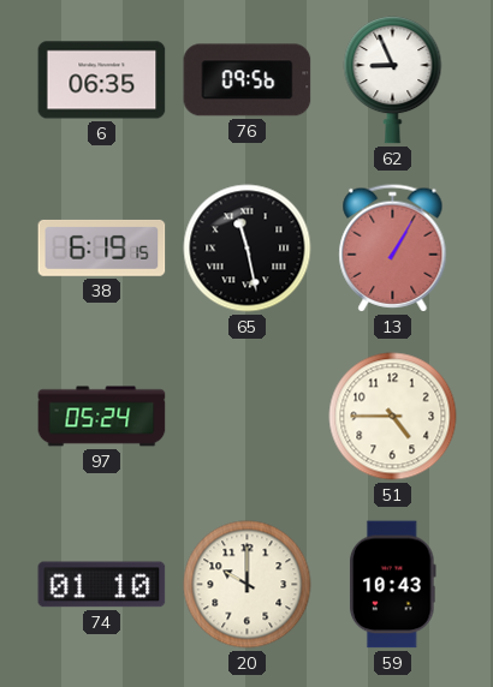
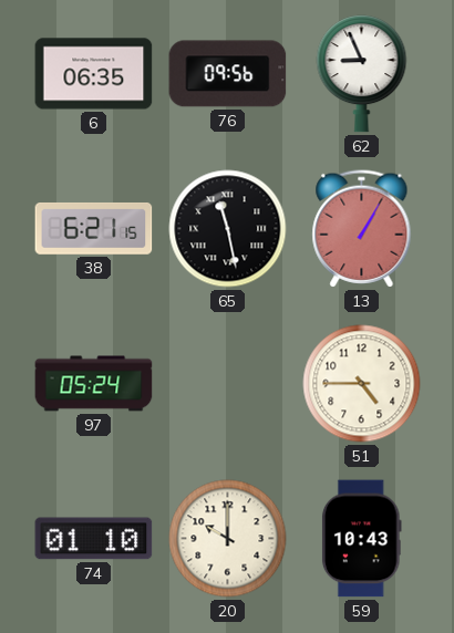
38: 6:19 -> 6:21 (94, 228)
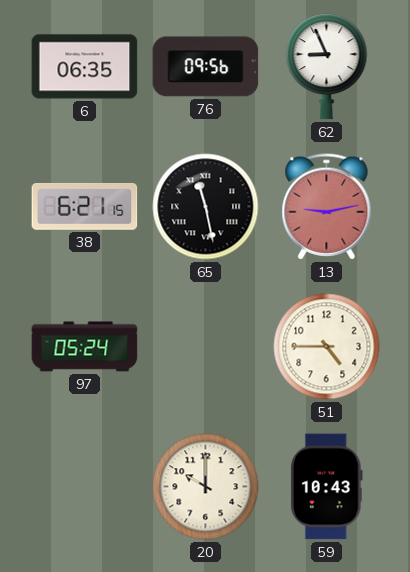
13: 1:05 -> 9:13 (327, 207)
74: 01:10 -> none (94, 539)
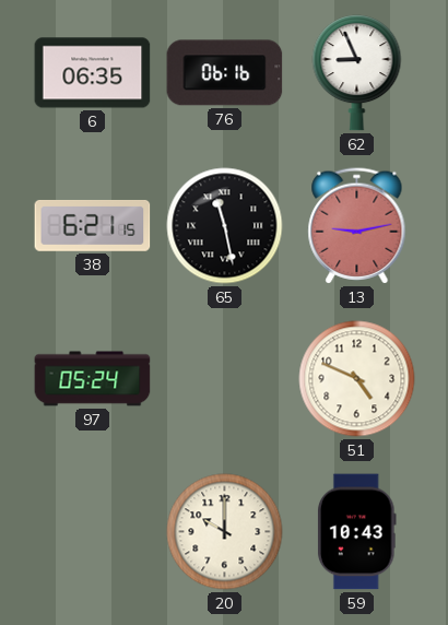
76: 09:56 -> 06:16 (225, 73)
51: 4:45 -> 4:49 (357, 379)
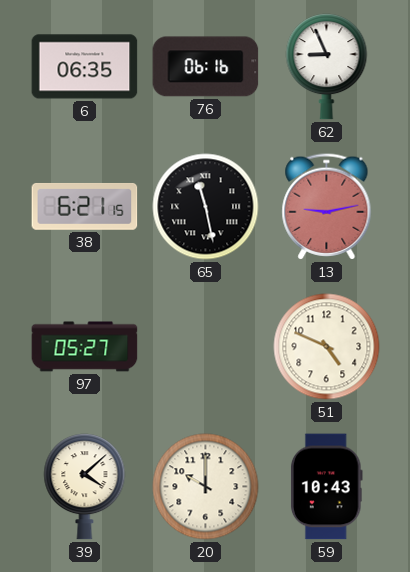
97: 05:24 -> 05:27 (85, 347)
39: none -> 4:08 (85, 487)
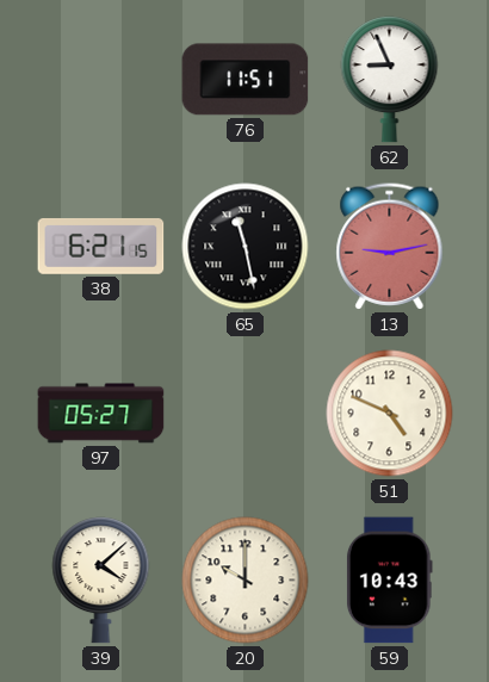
6: 06:35 -> none (85, 67)
76: 06:16 -> 11:51 (246, 80)
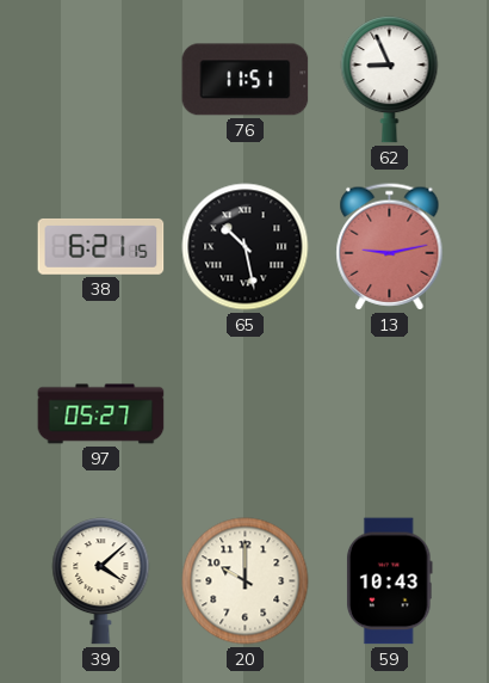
65: 11:28 -> 10:28 (246, 247)
51: 4:49 -> none (390, 414)
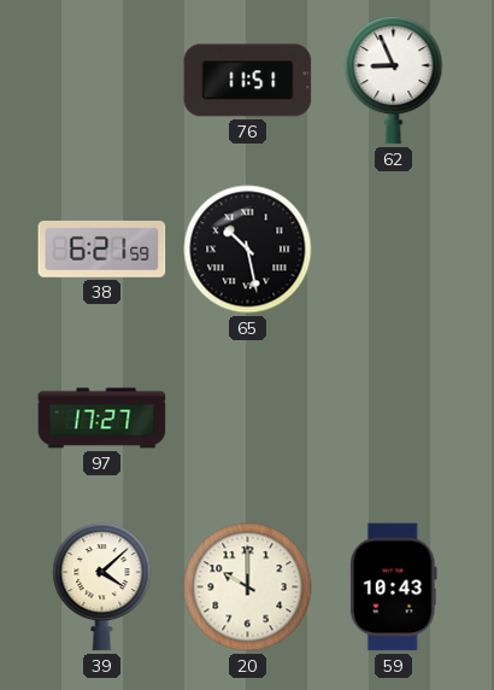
38: 6:21:15 -> 6:21:59 (102, 248)
13: 9:13 -> none (390, 247)
97: 05:27 -> 17:27 (102, 419)
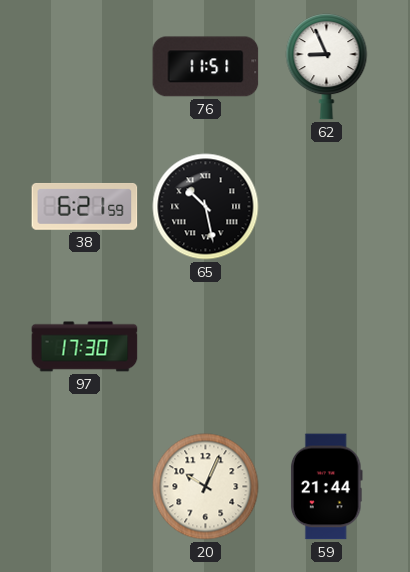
97: 17:27 -> 17:30 (85, 347)
39: 4:08 -> none (102, 587)
20: 10:00 -> 10:04 (206, 487)
59: 10:43 -> 21:44 (326, 487)
